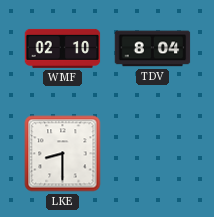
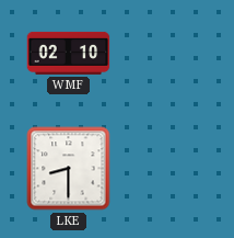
TDV: 8:04 -> none (153, 49)
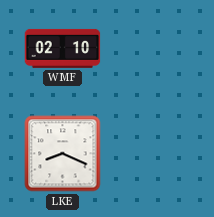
LKE: 8:30 -> 8:19 (63, 154)
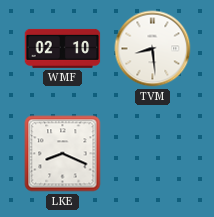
TVM: none -> 8:29 (153, 49)
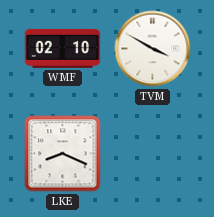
TVM: 8:29 -> 3:50 (153, 49)
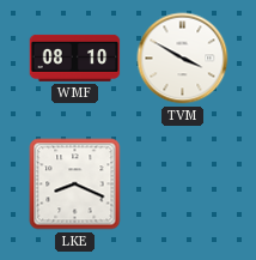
WMF: 02:10 -> 08:10 (75, 58)
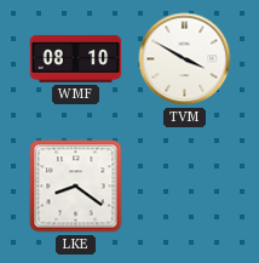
LKE: 8:19 -> 8:21 (76, 187)
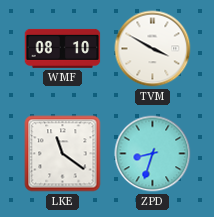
LKE: 8:21 -> 11:21 (63, 154)
ZPD: none -> 8:33 (153, 154)
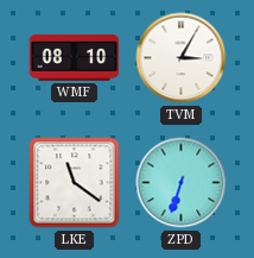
TVM: 3:50 -> 3:05 (182, 58)
ZPD: 8:33 -> 6:33 (182, 183)
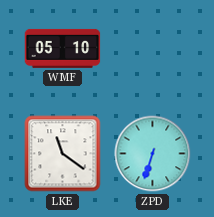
WMF: 08:10 -> 05:10 (63, 48)
TVM: 3:05 -> none (182, 58)
